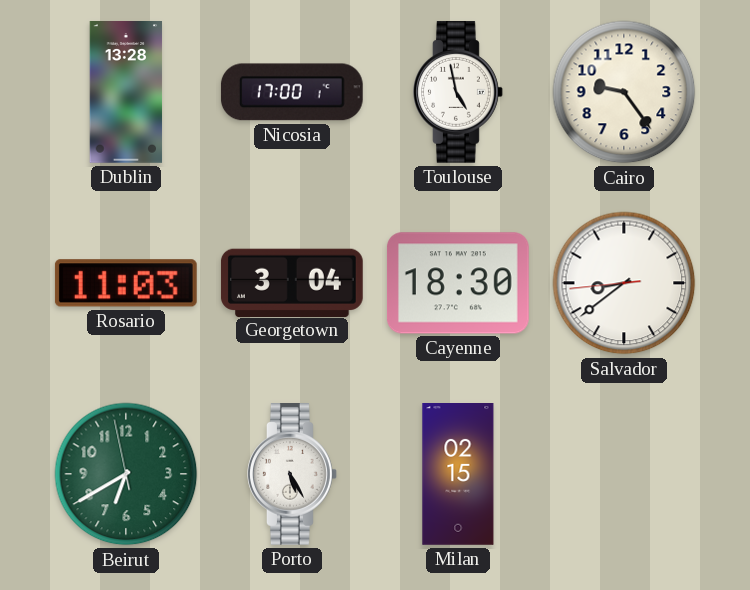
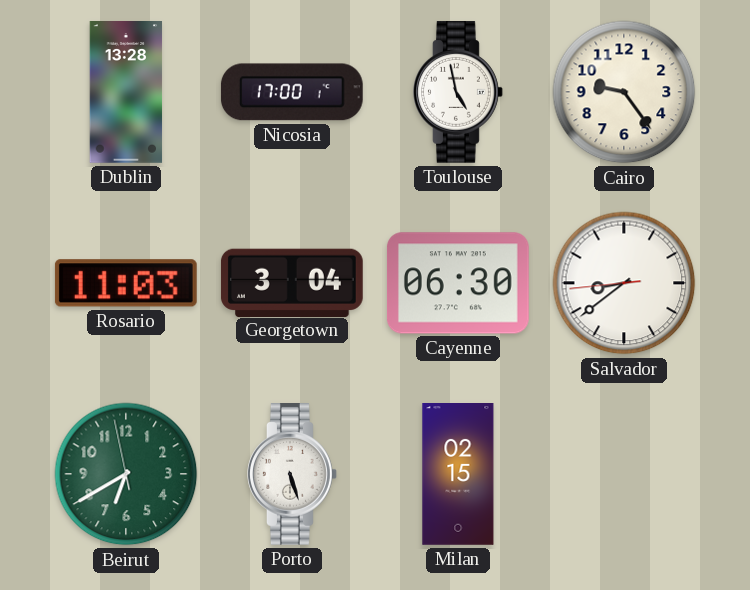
Cayenne: 18:30 -> 06:30 (458, 283)
Porto: 5:25 -> 5:27 (293, 475)
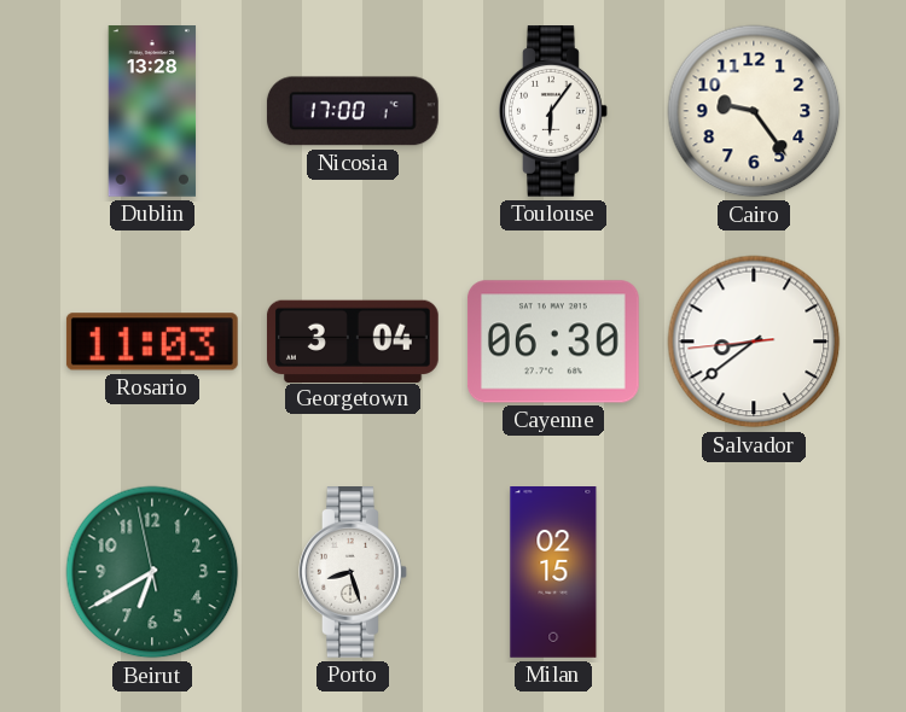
Toulouse: 4:58 -> 6:06 (554, 112)
Porto: 5:27 -> 8:27 (354, 573)
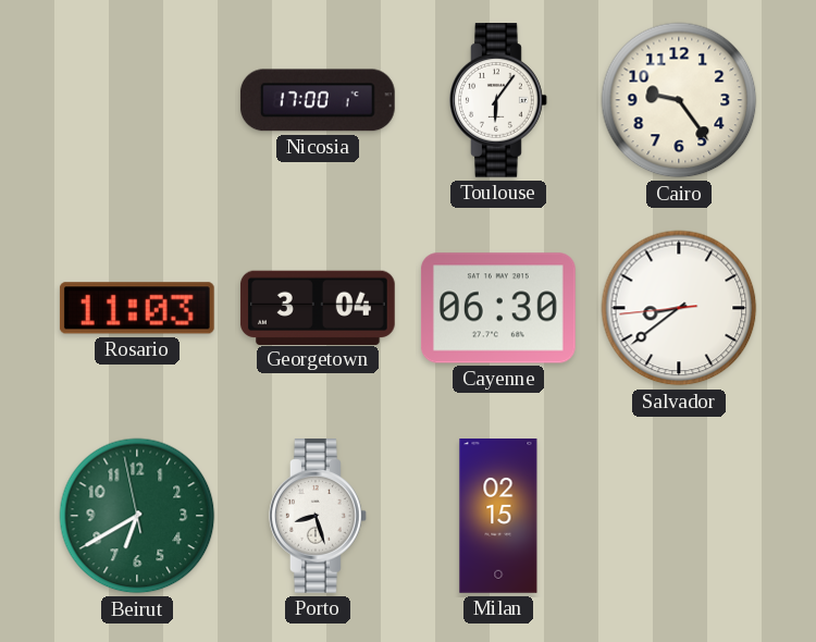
Dublin: 13:28 -> none (152, 112)
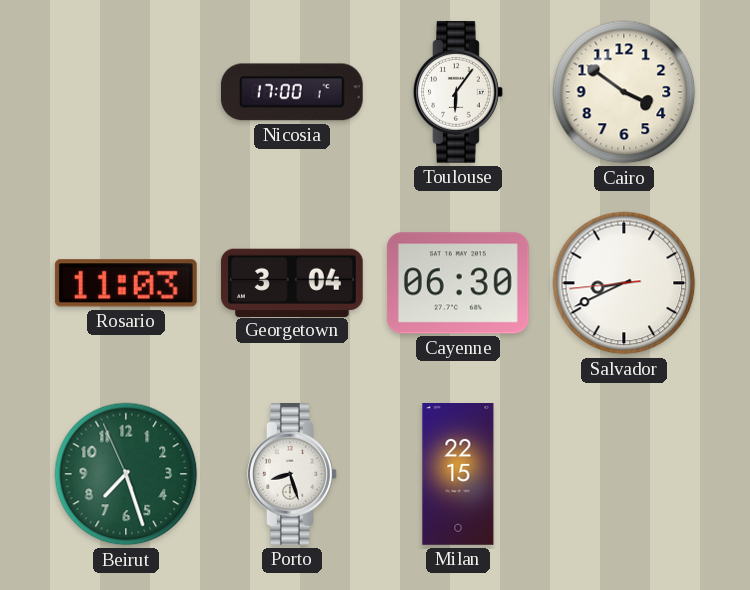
Cairo: 9:24 -> 3:51 (624, 92)
Salvador: 8:38 -> 8:40 (624, 283)
Beirut: 6:39 -> 7:26 (126, 474)
Milan: 02:15 -> 22:15 (458, 475)
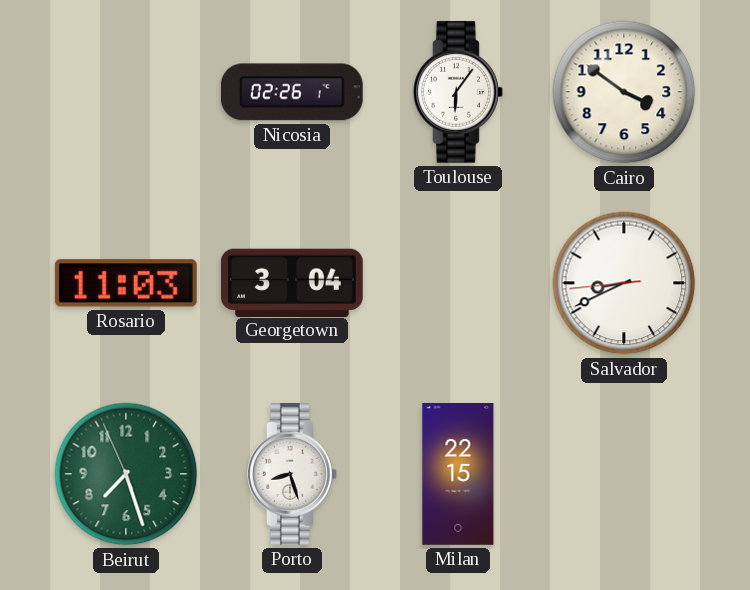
Nicosia: 17:00 -> 02:26 (292, 92)
Cayenne: 06:30 -> none (458, 283)
